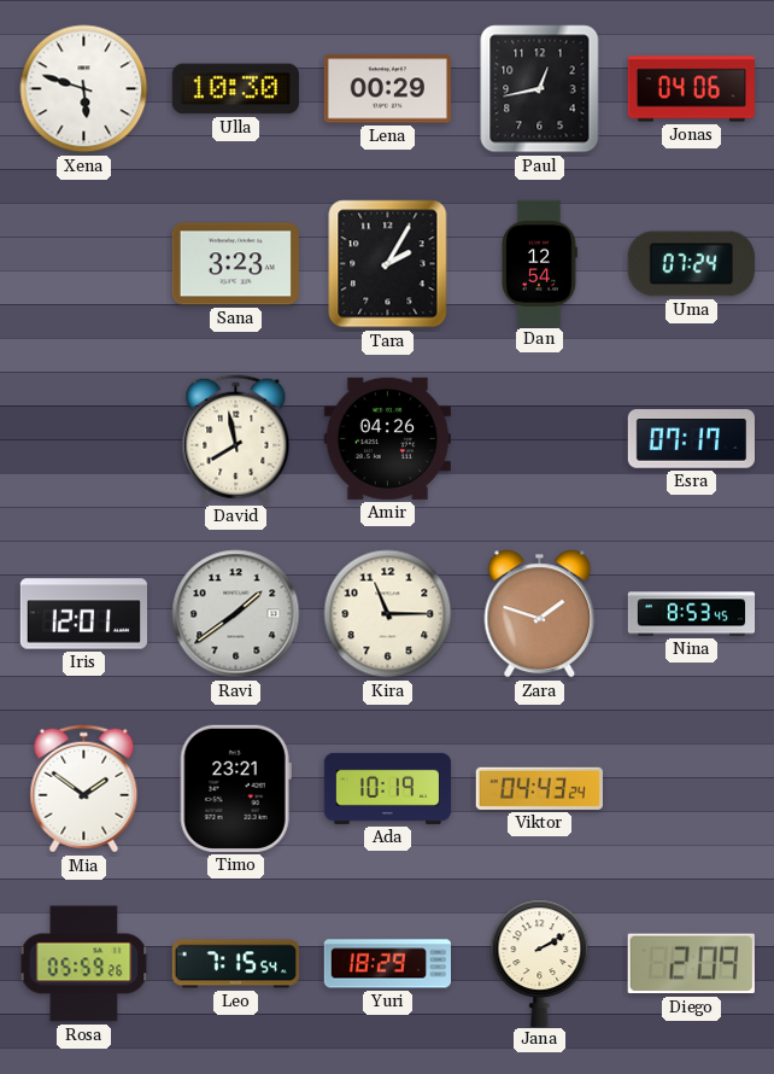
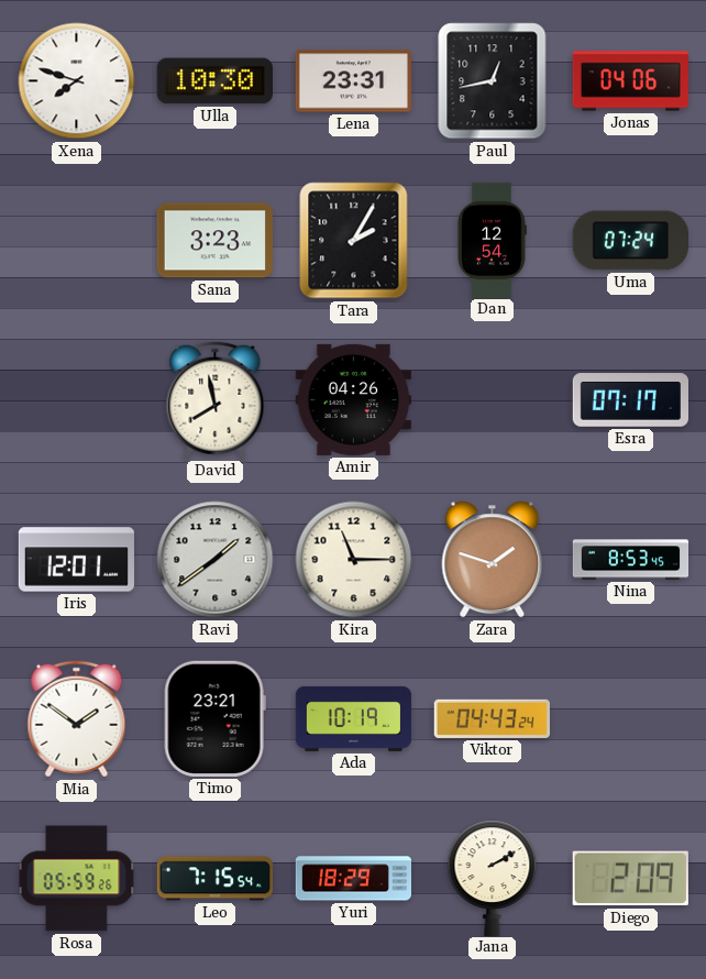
Xena: 5:48 -> 7:48 (77, 81)
Lena: 00:29 -> 23:31 (353, 81)
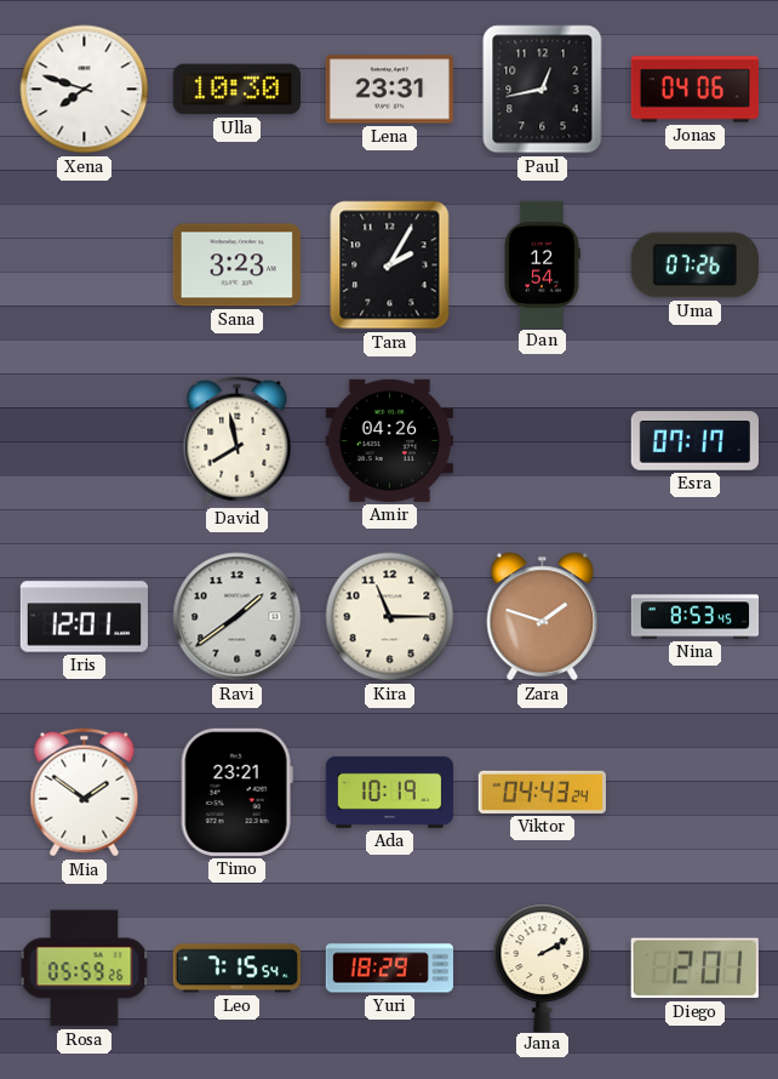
Uma: 07:24 -> 07:26 (694, 266)
Diego: 2:09 -> 2:01 (694, 969)
